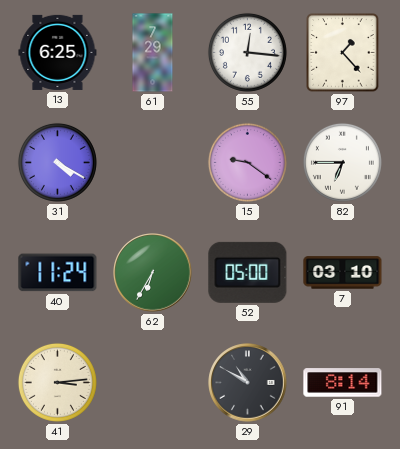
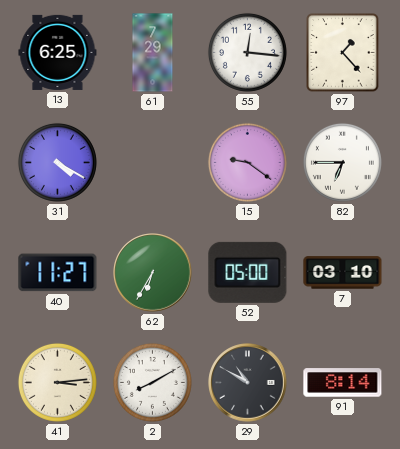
40: 11:24 -> 11:27 (58, 273)
2: none -> 8:10 (152, 382)
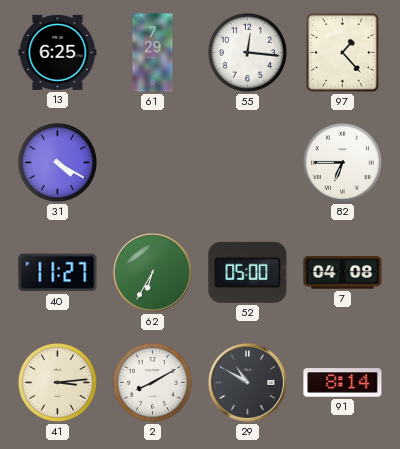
15: 9:21 -> none (247, 162)
7: 03:10 -> 04:08 (343, 273)
